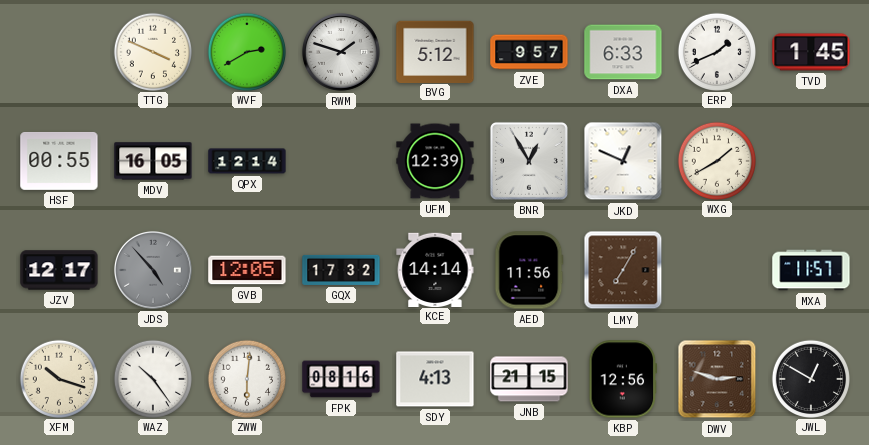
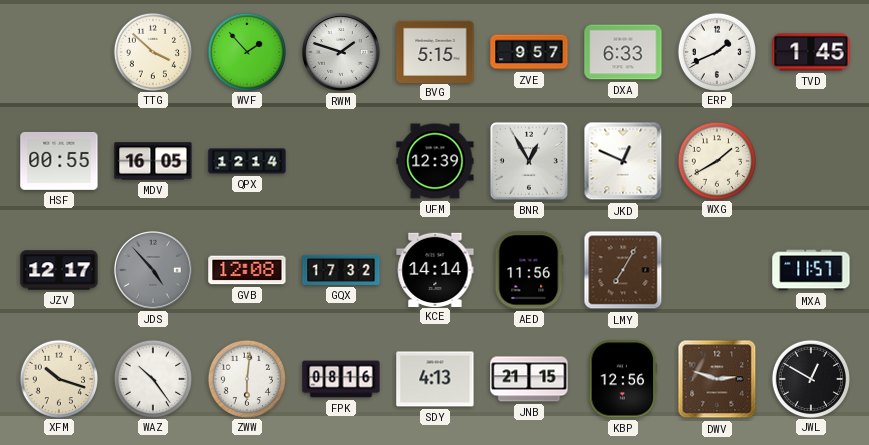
TTG: 3:49 -> 3:52 (152, 51)
WVF: 2:40 -> 1:53 (246, 51)
BVG: 5:12 -> 5:15 (435, 51)
GVB: 12:05 -> 12:08 (247, 270)
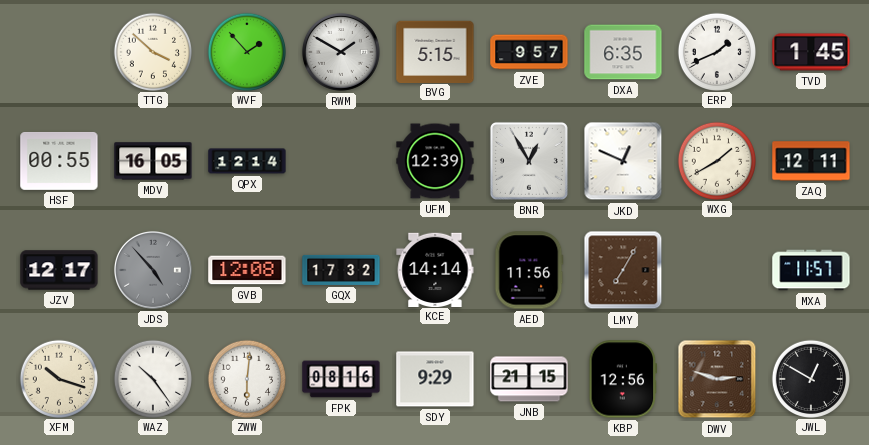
RWM: 1:48 -> 1:50 (341, 52)
DXA: 6:33 -> 6:35 (623, 52)
ZAQ: none -> 12:11 (811, 161)
SDY: 4:13 -> 9:29 (435, 379)
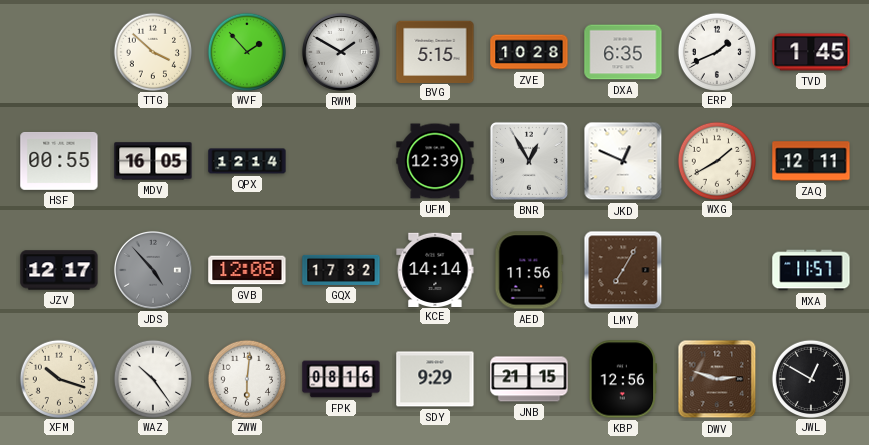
ZVE: 9:57 -> 10:28 (529, 52)
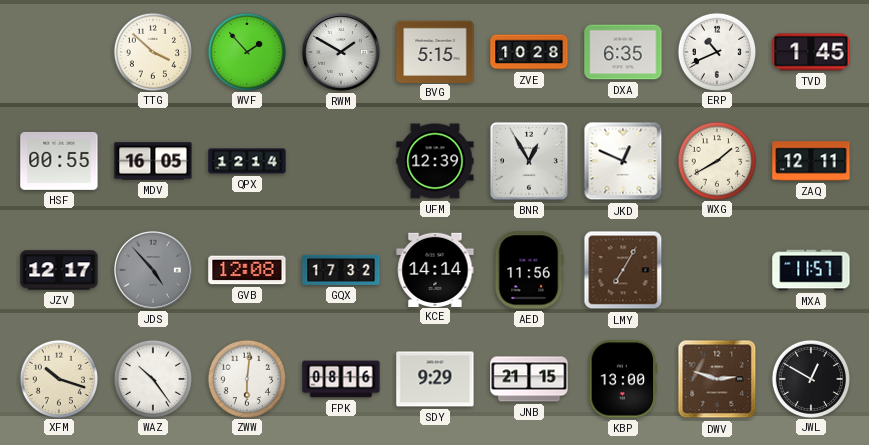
ERP: 1:41 -> 10:41 (716, 51)
KBP: 12:56 -> 13:00 (623, 379)
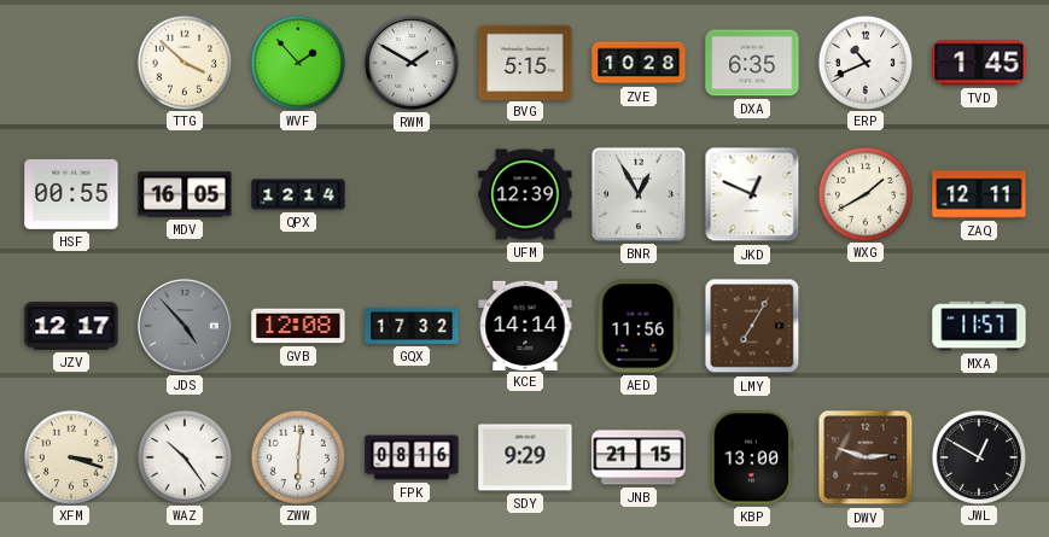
XFM: 10:18 -> 3:18 (70, 456)
